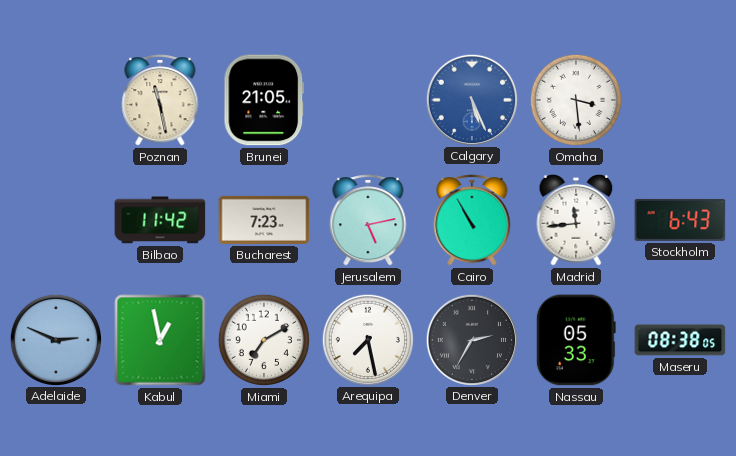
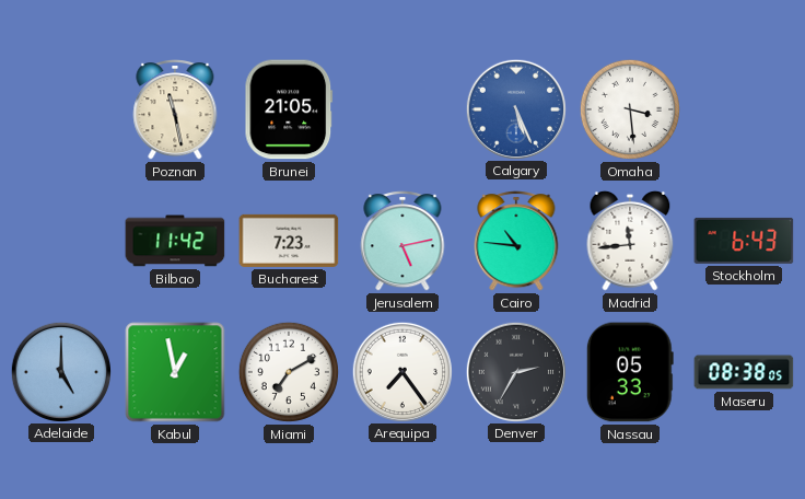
Cairo: 10:55 -> 10:46 (516, 241)
Adelaide: 2:49 -> 5:00 (60, 371)
Arequipa: 7:28 -> 7:24 (401, 371)
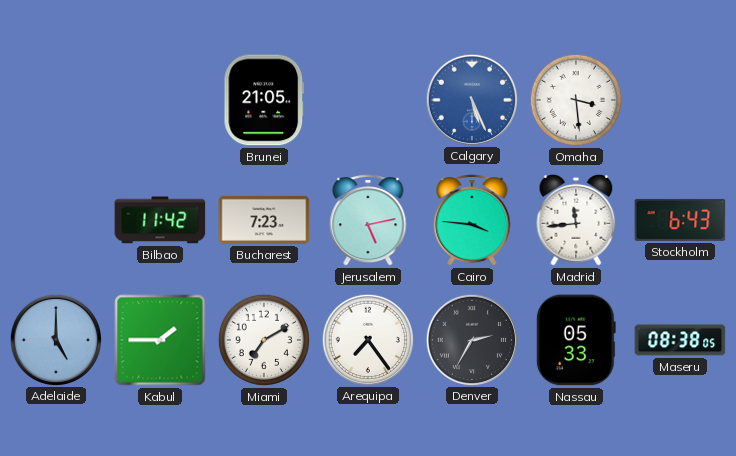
Poznan: 11:28 -> none (175, 109)
Cairo: 10:46 -> 3:46 (472, 220)
Kabul: 12:58 -> 1:45 (160, 340)
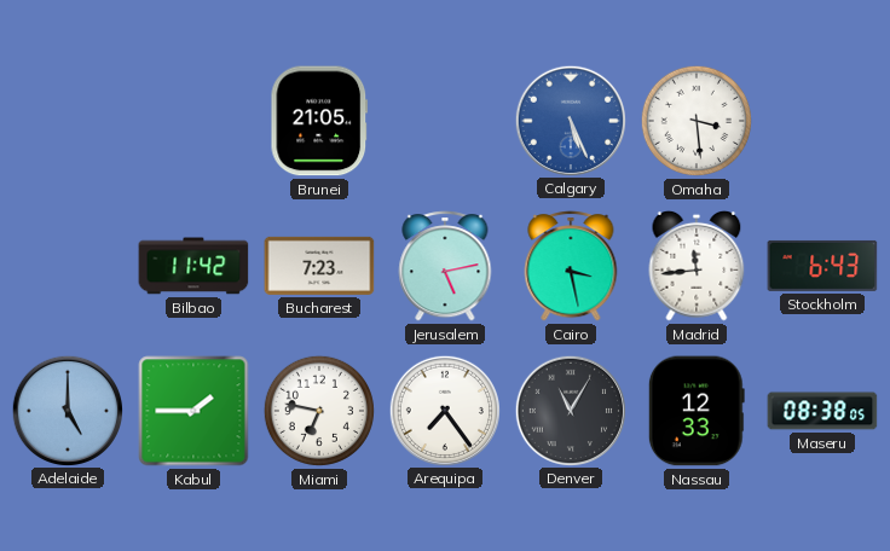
Cairo: 3:46 -> 3:28 (571, 266)
Miami: 7:10 -> 6:47 (318, 411)
Denver: 2:35 -> 11:05 (570, 410)
Nassau: 05:33 -> 12:33 (697, 411)
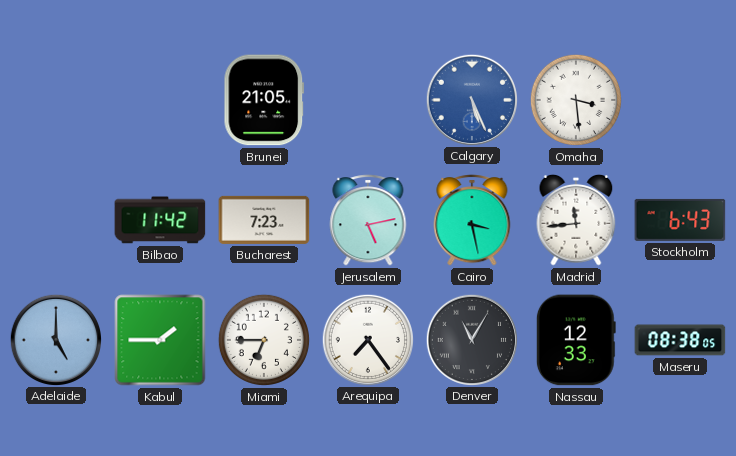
Miami: 6:47 -> 6:45 (263, 340)
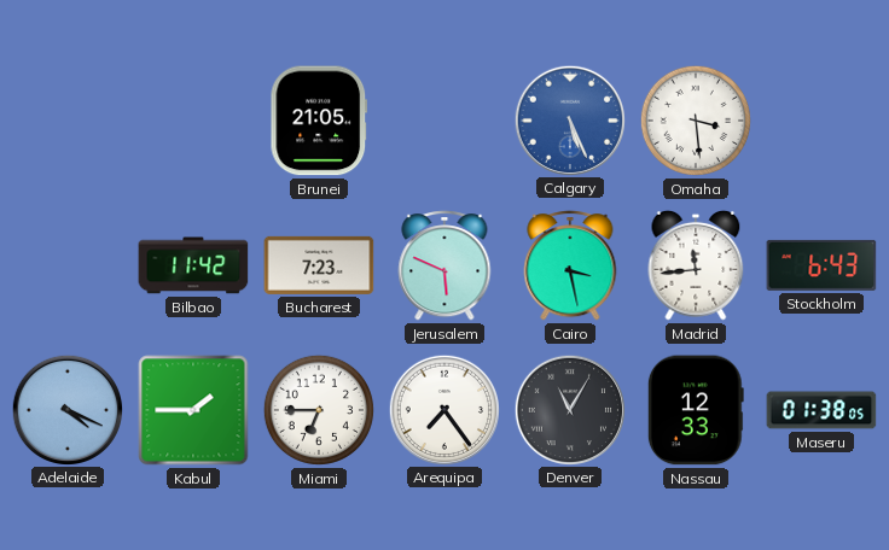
Jerusalem: 5:13 -> 5:49 (444, 265)
Adelaide: 5:00 -> 4:19 (66, 409)
Maseru: 08:38 -> 01:38 (821, 410)
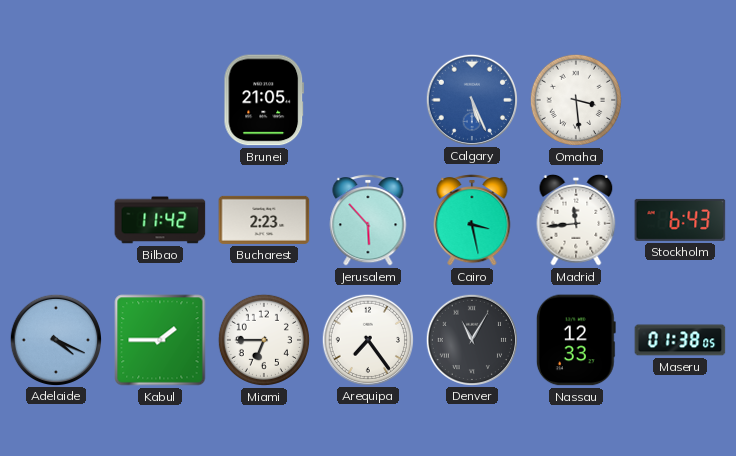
Bucharest: 7:23 -> 2:23 (264, 220)
Jerusalem: 5:49 -> 5:53 (368, 220)
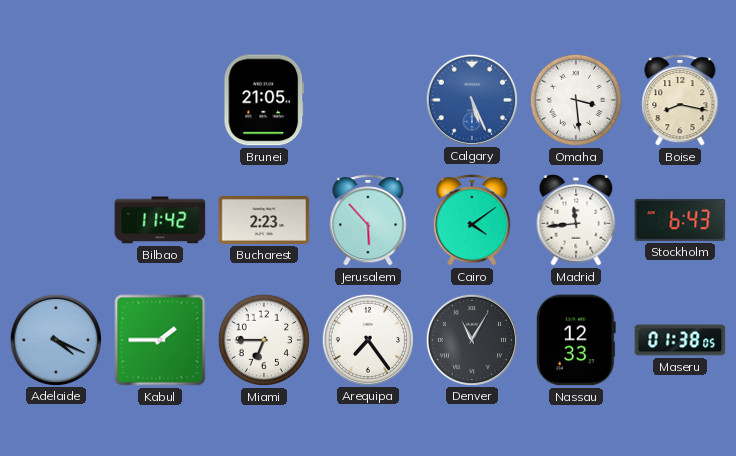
Boise: none -> 8:17 (680, 100)
Cairo: 3:28 -> 4:09 (472, 220)
